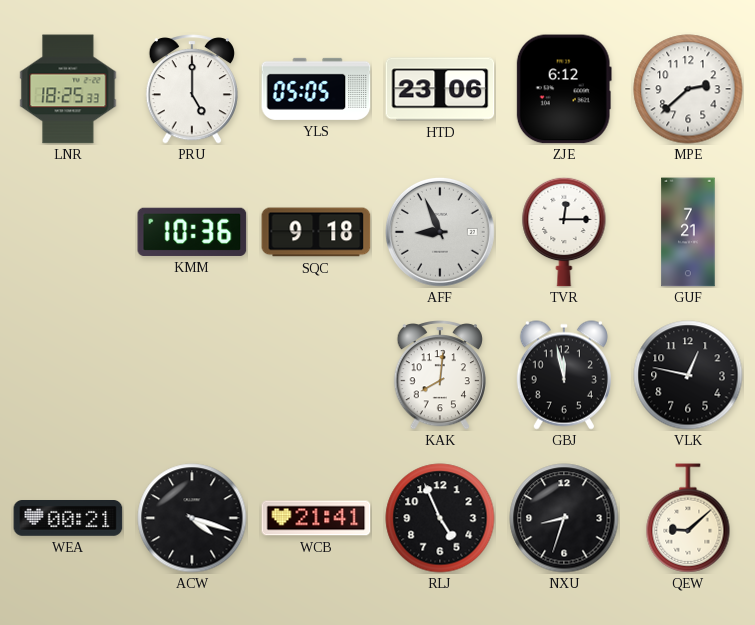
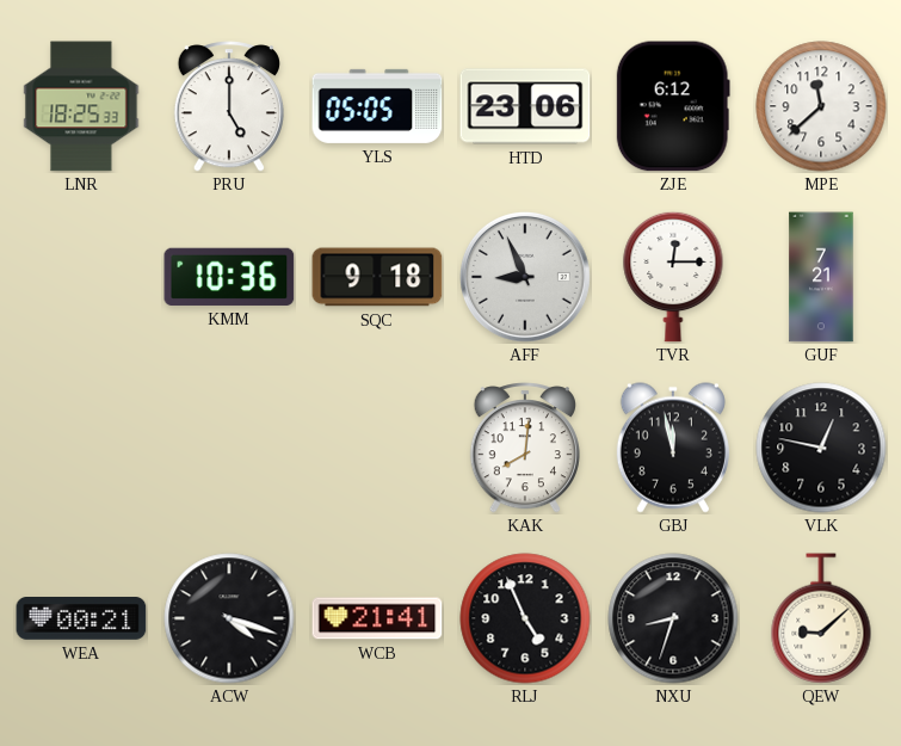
MPE: 2:38 -> 11:38 (821, 106)
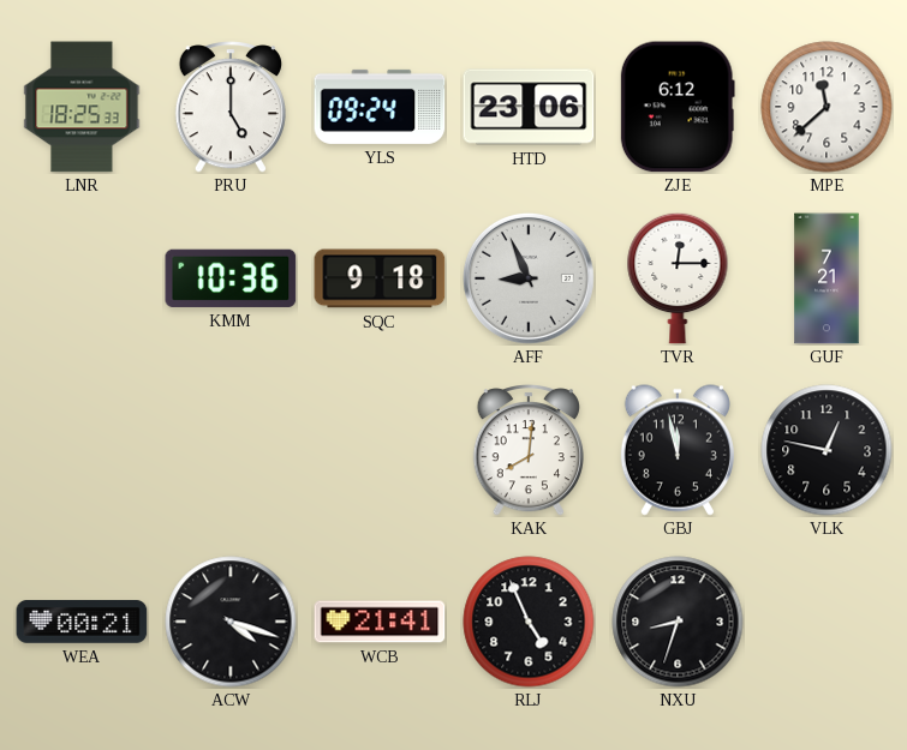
YLS: 05:05 -> 09:24 (380, 107)
QEW: 9:08 -> none (821, 618)
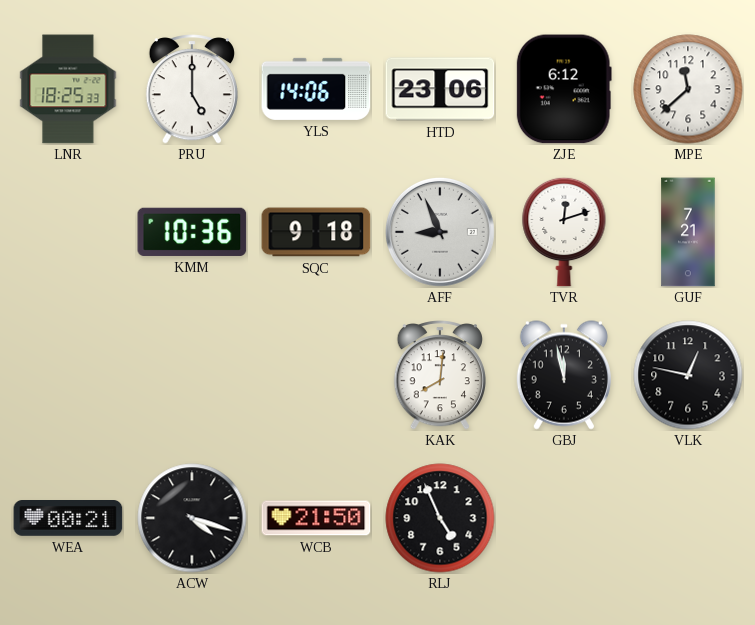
YLS: 09:24 -> 14:06 (316, 89)
TVR: 12:15 -> 12:12 (564, 232)
WCB: 21:41 -> 21:50 (316, 518)
NXU: 8:33 -> none (678, 622)
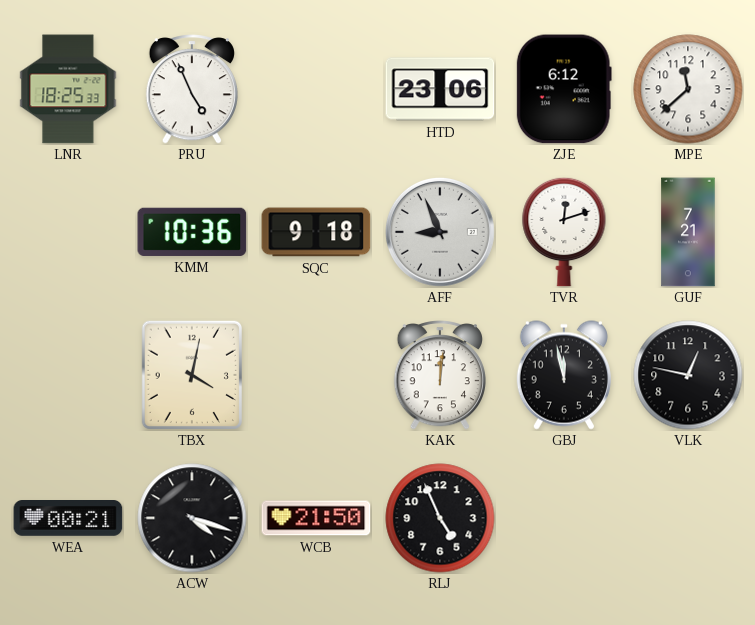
PRU: 5:00 -> 4:56 (192, 89)
YLS: 14:06 -> none (316, 89)
TBX: none -> 4:02 (191, 374)
KAK: 8:01 -> 12:01 (440, 375)
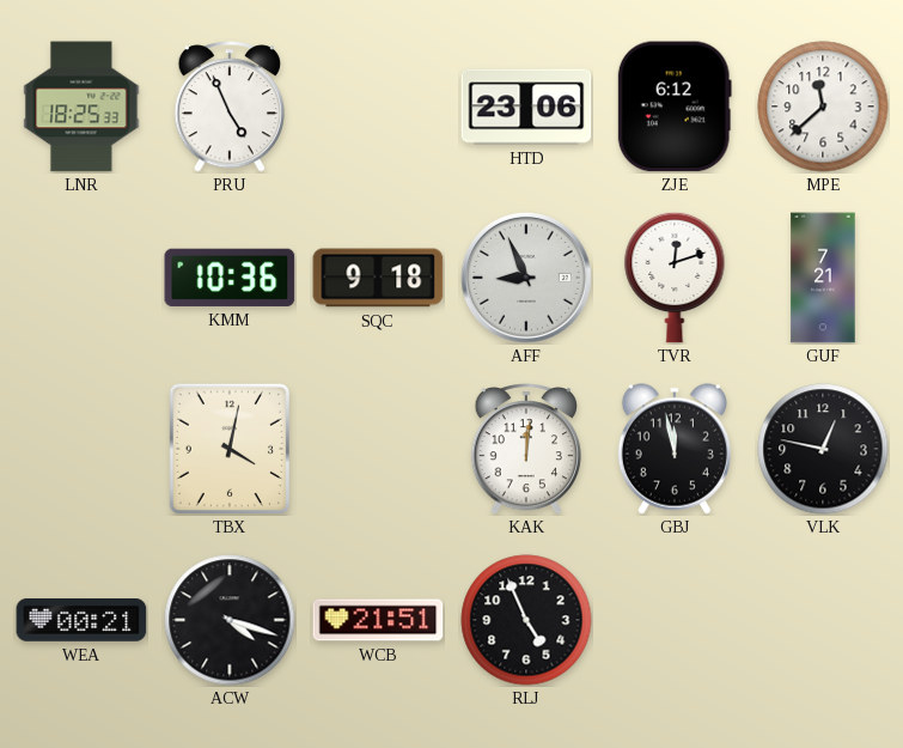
WCB: 21:50 -> 21:51 (378, 620)
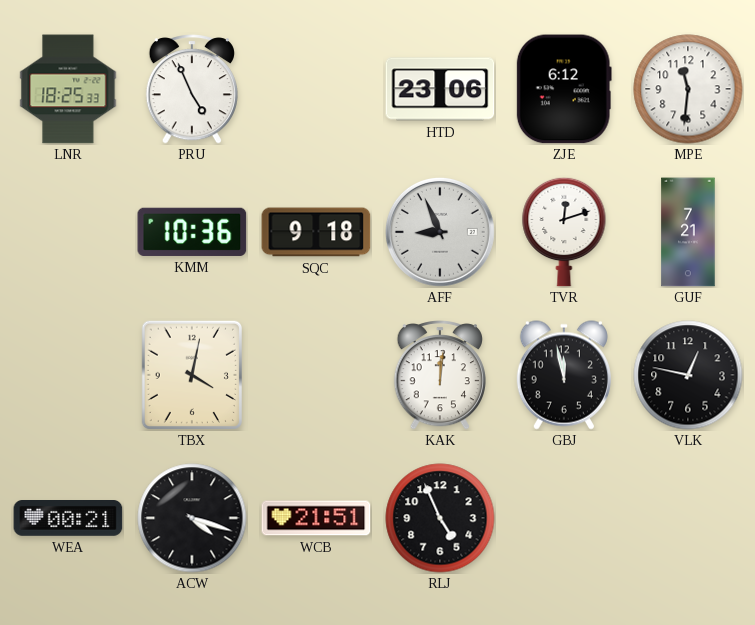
MPE: 11:38 -> 11:31 (688, 89)
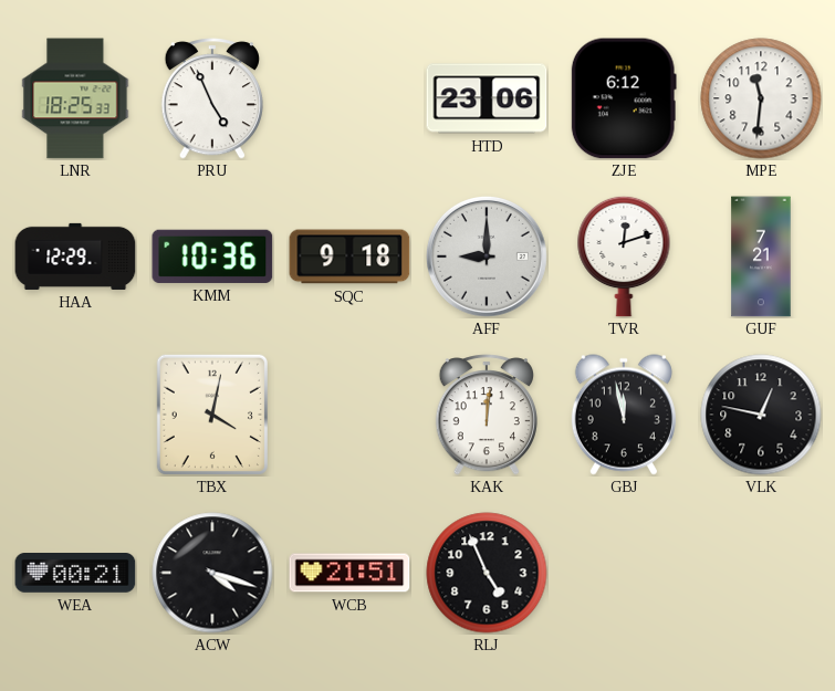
HAA: none -> 12:29 (75, 256)
AFF: 8:56 -> 9:00 (487, 256)
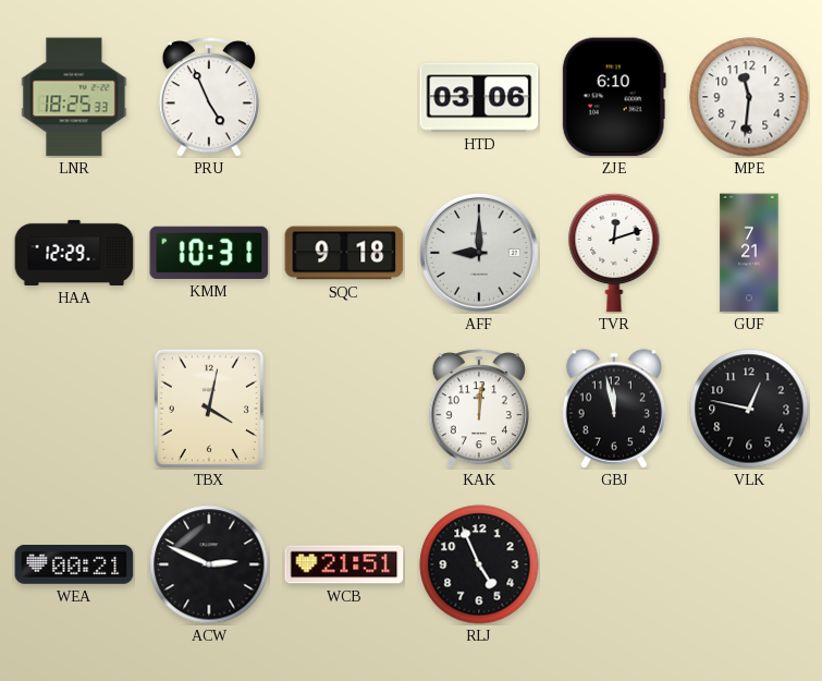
HTD: 23:06 -> 03:06 (479, 97)
ZJE: 6:12 -> 6:10 (614, 97)
KMM: 10:36 -> 10:31 (209, 253)
ACW: 4:18 -> 2:49 (209, 564)
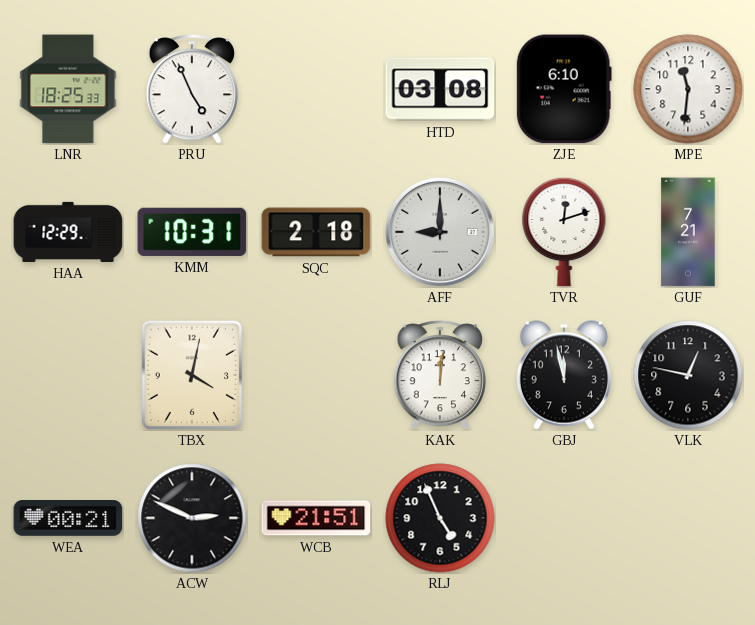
HTD: 03:06 -> 03:08 (440, 89)
SQC: 9:18 -> 2:18 (316, 232)
